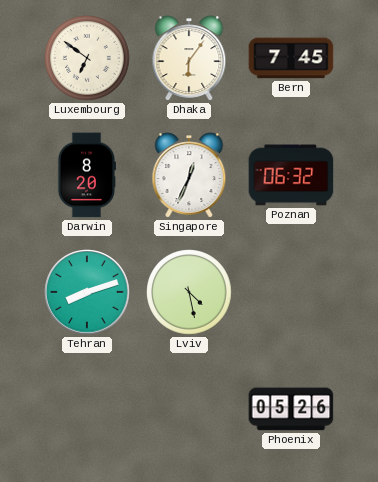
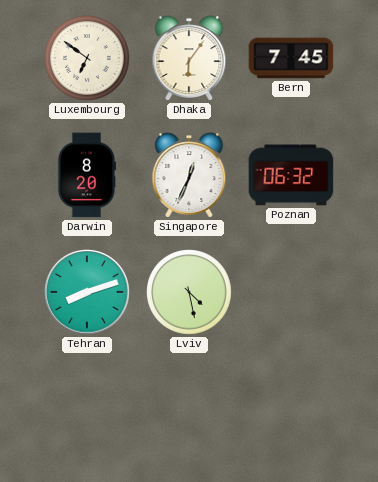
Phoenix: 05:26 -> none (291, 409)
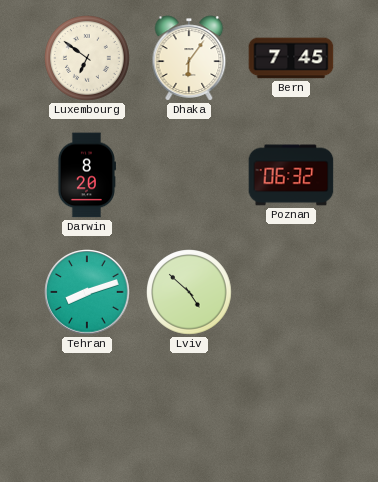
Singapore: 12:34 -> none (189, 175)
Lviv: 4:28 -> 4:52 (190, 293)
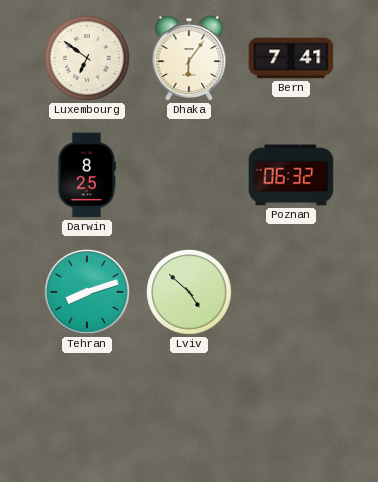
Bern: 7:45 -> 7:41 (291, 58)
Darwin: 8:20 -> 8:25 (86, 175)
